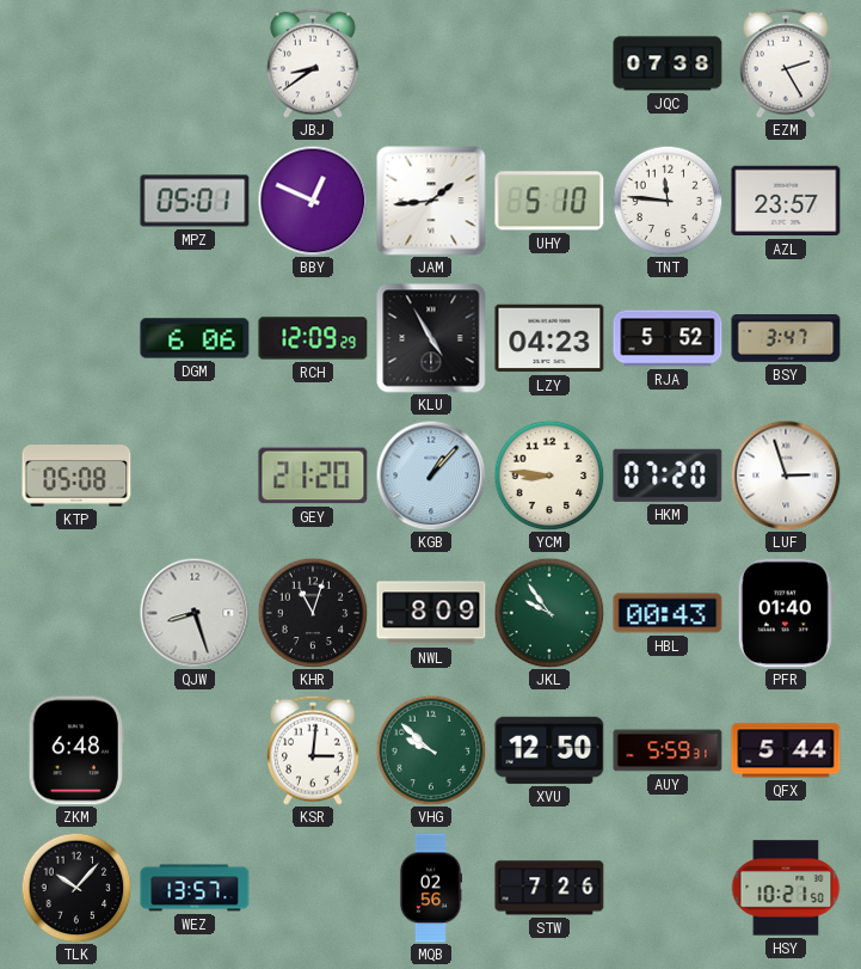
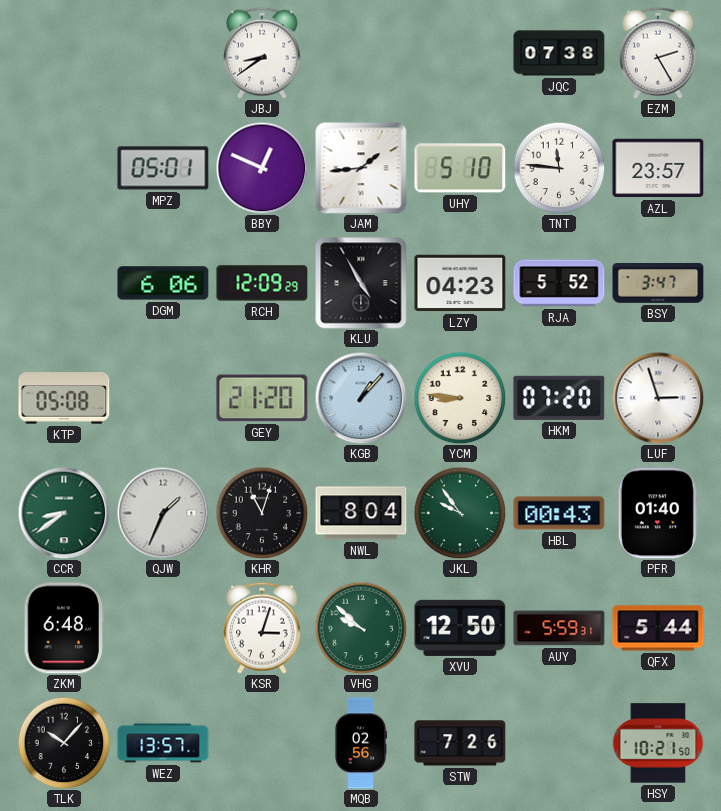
CCR: none -> 8:39 (64, 513)
QJW: 8:27 -> 1:34 (163, 513)
NWL: 8:09 -> 8:04 (361, 513)
KSR: 3:01 -> 3:03 (263, 628)
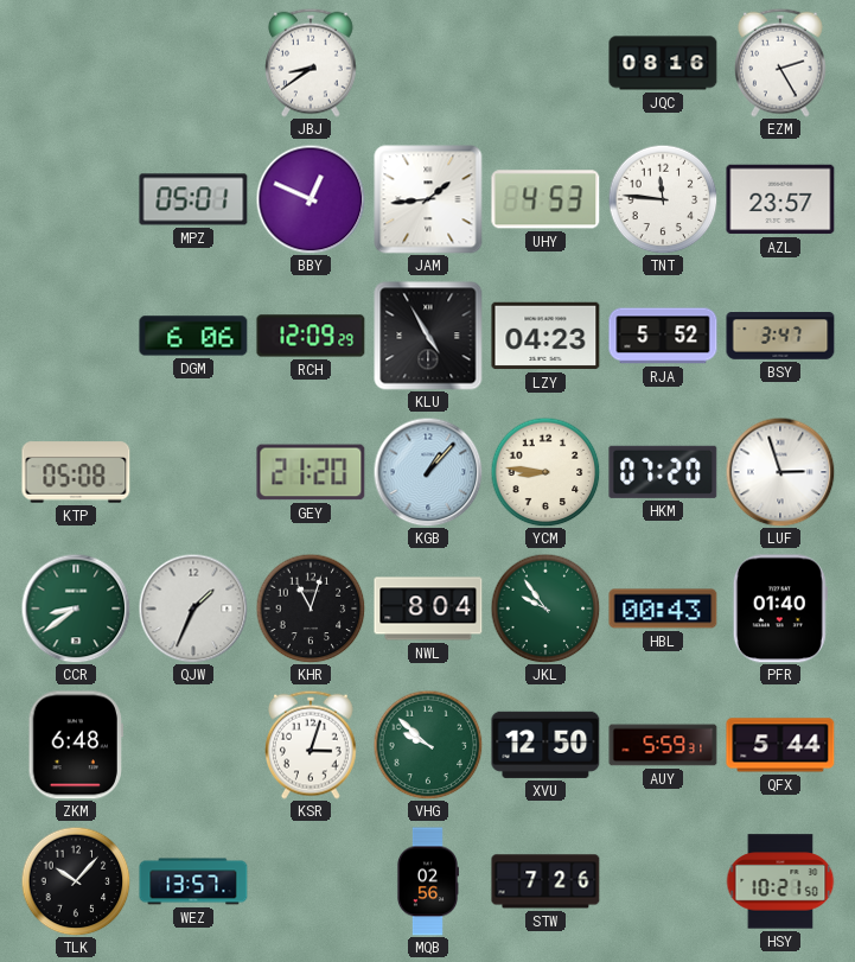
JQC: 07:38 -> 08:16 (663, 63)
UHY: 5:10 -> 4:53 (545, 199)
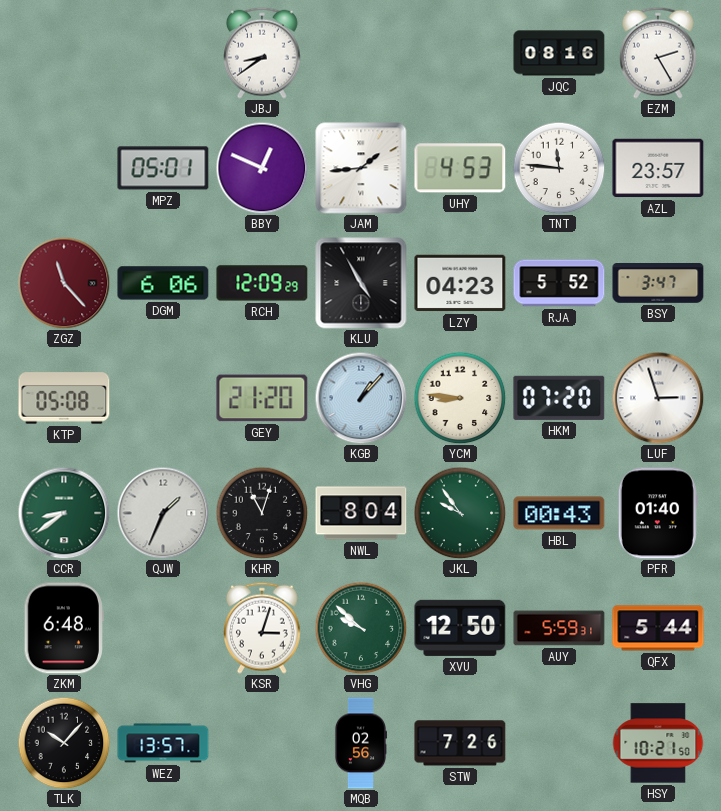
ZGZ: none -> 11:23 (64, 283)
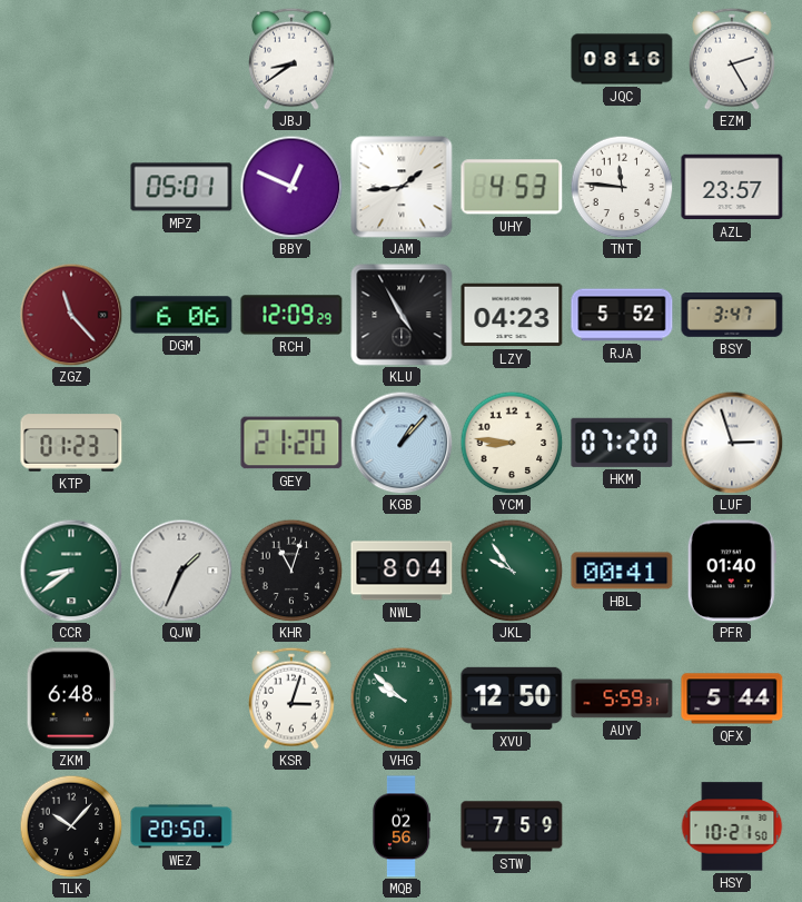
KTP: 05:08 -> 01:23 (71, 443)
HBL: 00:43 -> 00:41 (622, 571)
WEZ: 13:57 -> 20:50 (181, 826)
STW: 7:26 -> 7:59 (512, 826)
